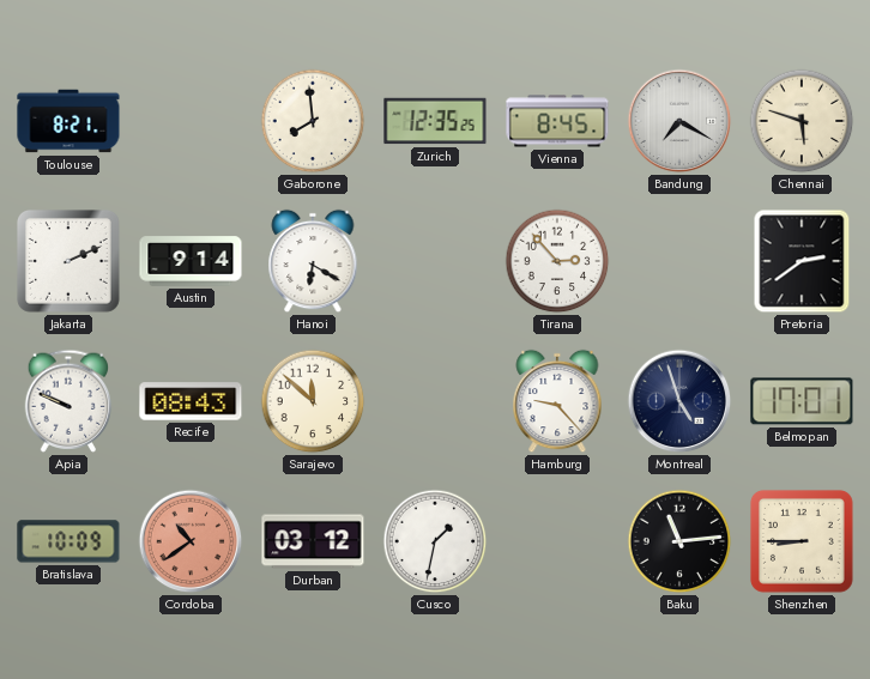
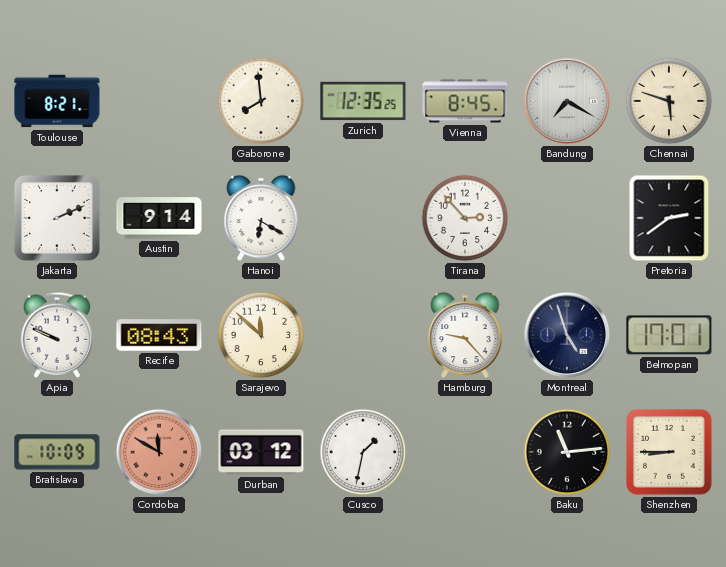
Cordoba: 10:39 -> 11:50 (159, 452)
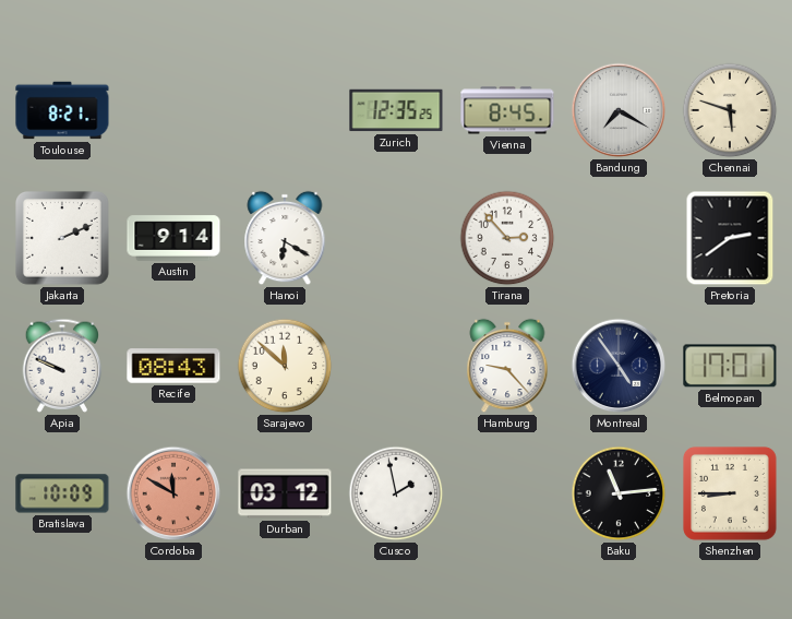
Gaborone: 7:59 -> none (261, 101)
Montreal: 4:57 -> 4:54 (619, 366)
Cusco: 1:32 -> 1:58 (396, 493)
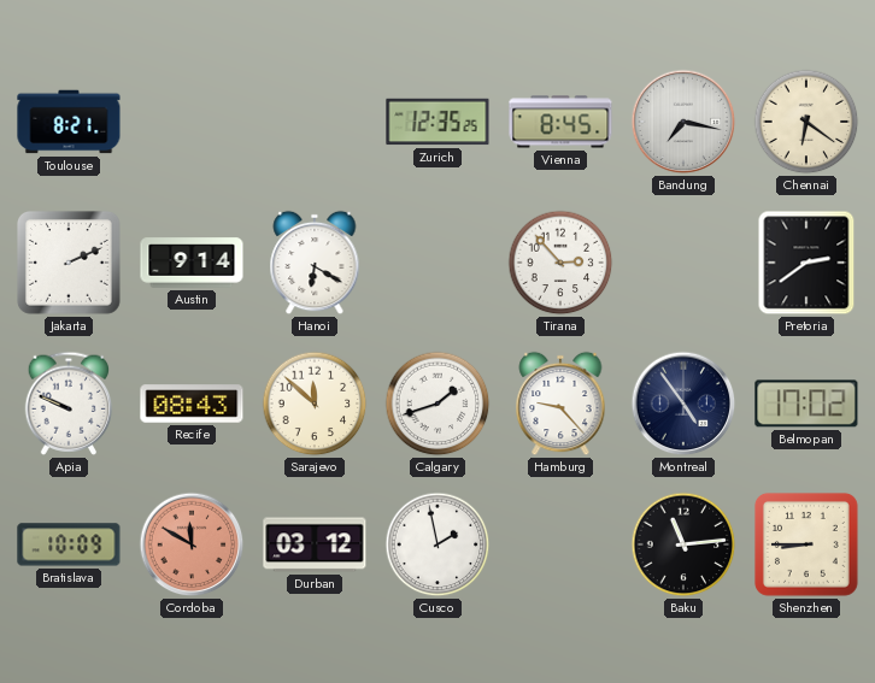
Bandung: 7:20 -> 7:17 (683, 122)
Chennai: 5:48 -> 6:21 (806, 122)
Calgary: none -> 1:42 (437, 404)
Belmopan: 17:01 -> 17:02 (806, 404)
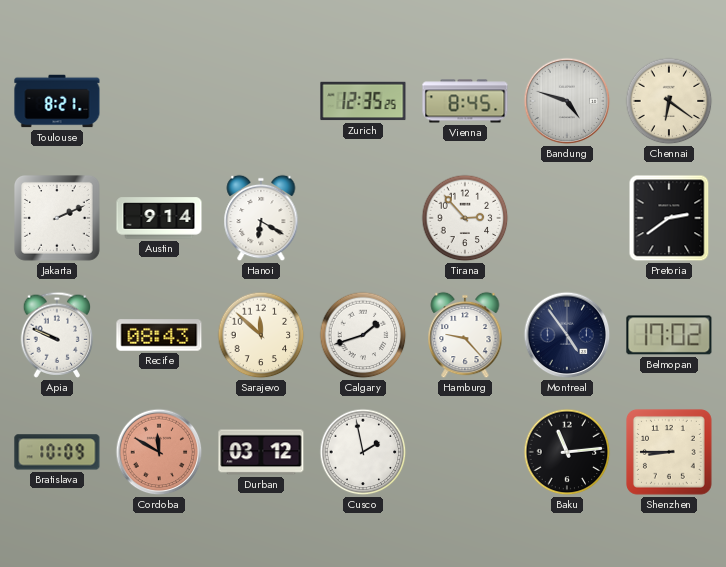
Bandung: 7:17 -> 4:48 (567, 101)
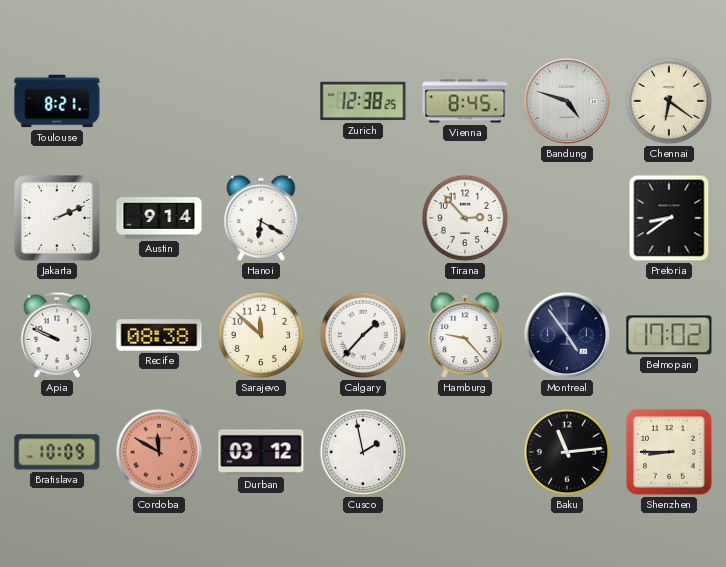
Zurich: 12:35 -> 12:38 (363, 101)
Pretoria: 2:39 -> 8:39 (669, 218)
Recife: 08:43 -> 08:38 (159, 335)
Calgary: 1:42 -> 1:37 (363, 335)
